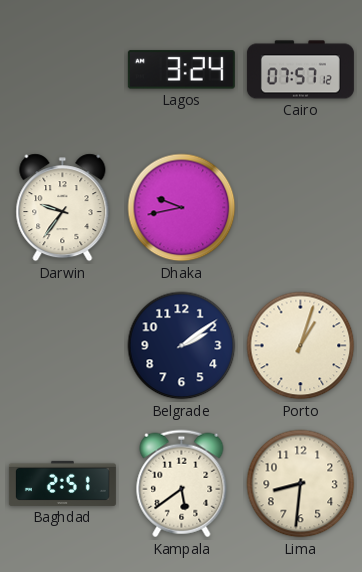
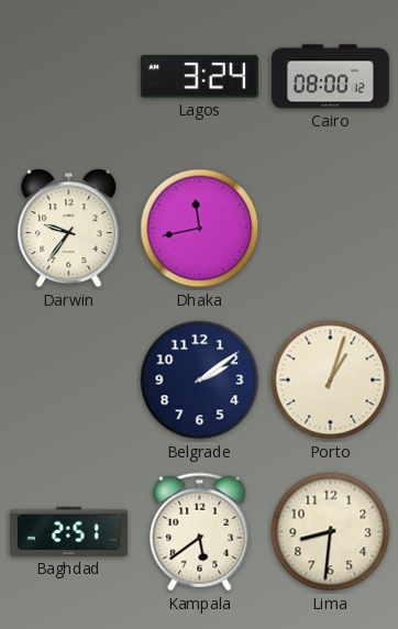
Cairo: 07:57 -> 08:00 (330, 77)
Dhaka: 9:43 -> 11:43 (200, 229)
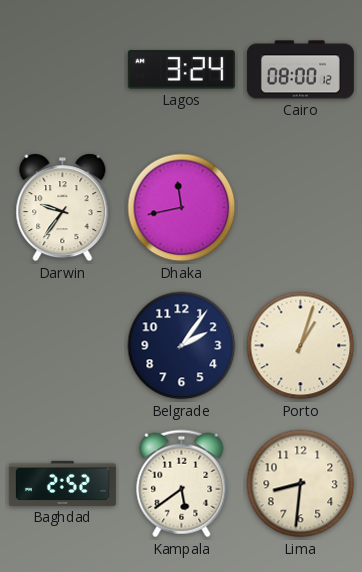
Belgrade: 2:09 -> 2:06 (182, 346)
Baghdad: 2:51 -> 2:52 (62, 483)
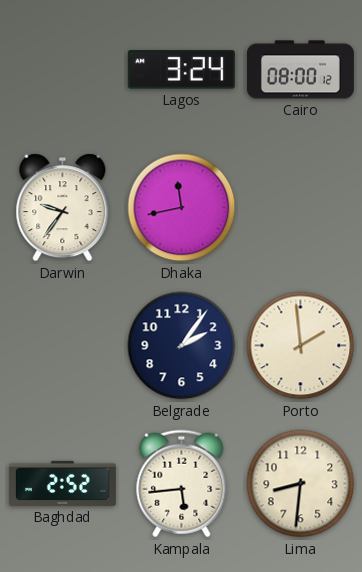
Porto: 1:03 -> 1:59 (301, 346)
Kampala: 5:39 -> 5:44 (182, 484)
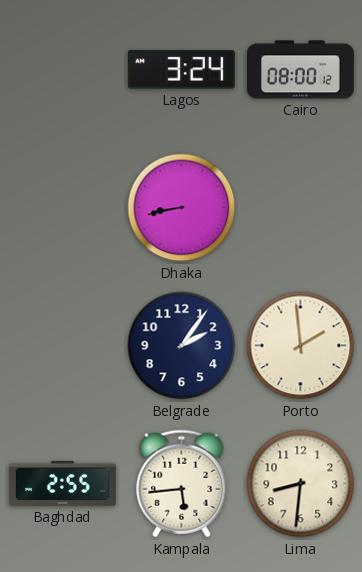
Darwin: 9:36 -> none (63, 208)
Dhaka: 11:43 -> 8:43 (182, 208)
Baghdad: 2:52 -> 2:55 (62, 483)
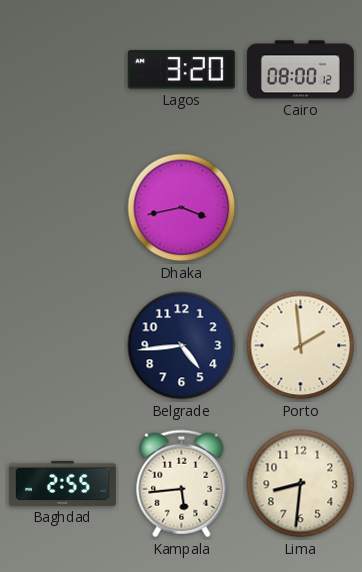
Lagos: 3:24 -> 3:20 (181, 70)
Dhaka: 8:43 -> 3:43 (182, 208)
Belgrade: 2:06 -> 4:44 (182, 346)
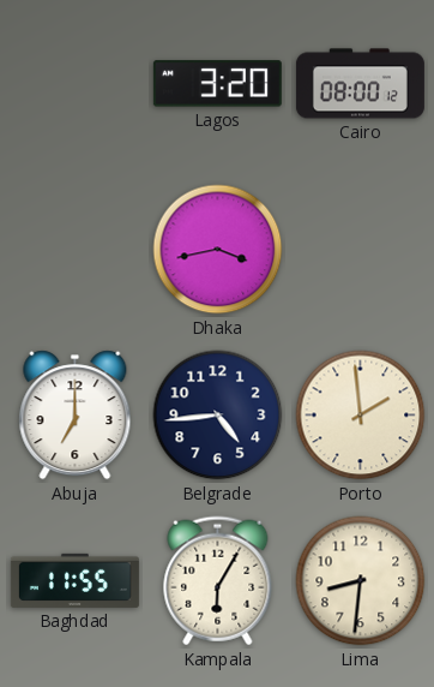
Abuja: none -> 7:00 (76, 416)
Baghdad: 2:55 -> 11:55 (74, 580)
Kampala: 5:44 -> 6:05 (218, 581)
